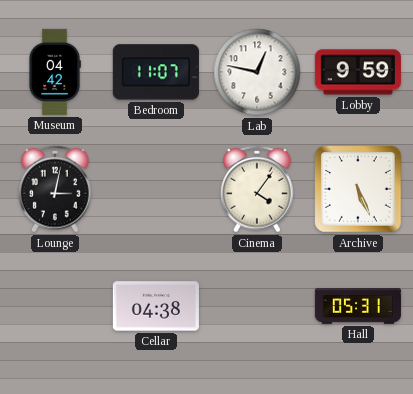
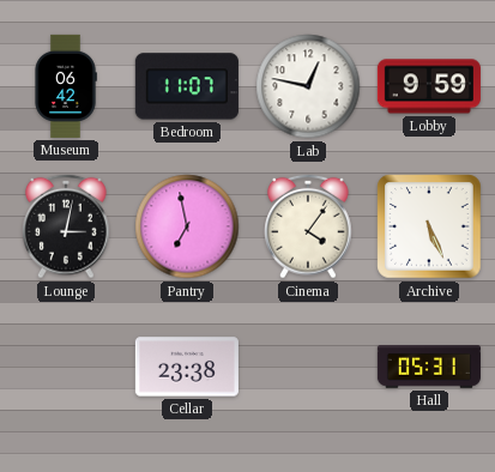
Museum: 04:42 -> 06:42 (66, 86)
Pantry: none -> 6:58 (187, 226)
Cellar: 04:38 -> 23:38 (187, 367)
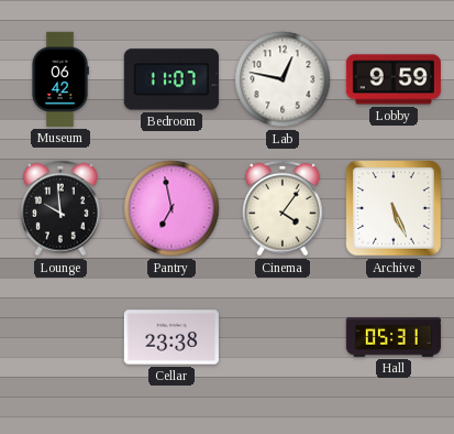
Lounge: 3:02 -> 9:59 (62, 208)
